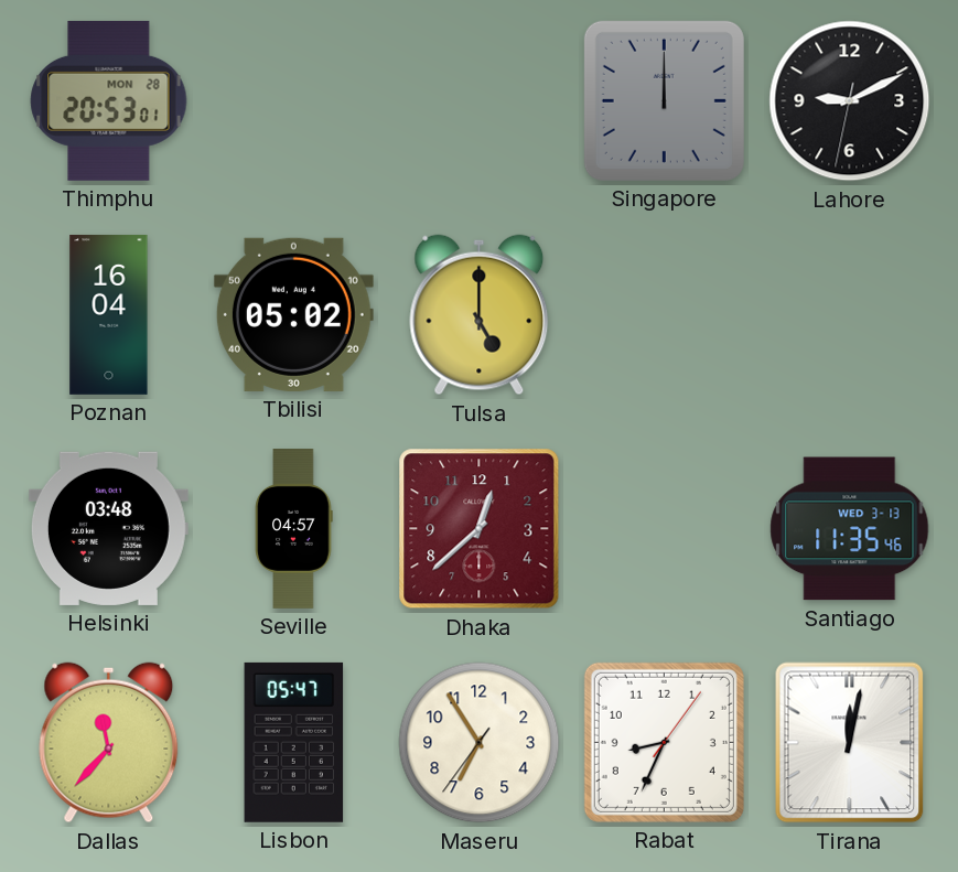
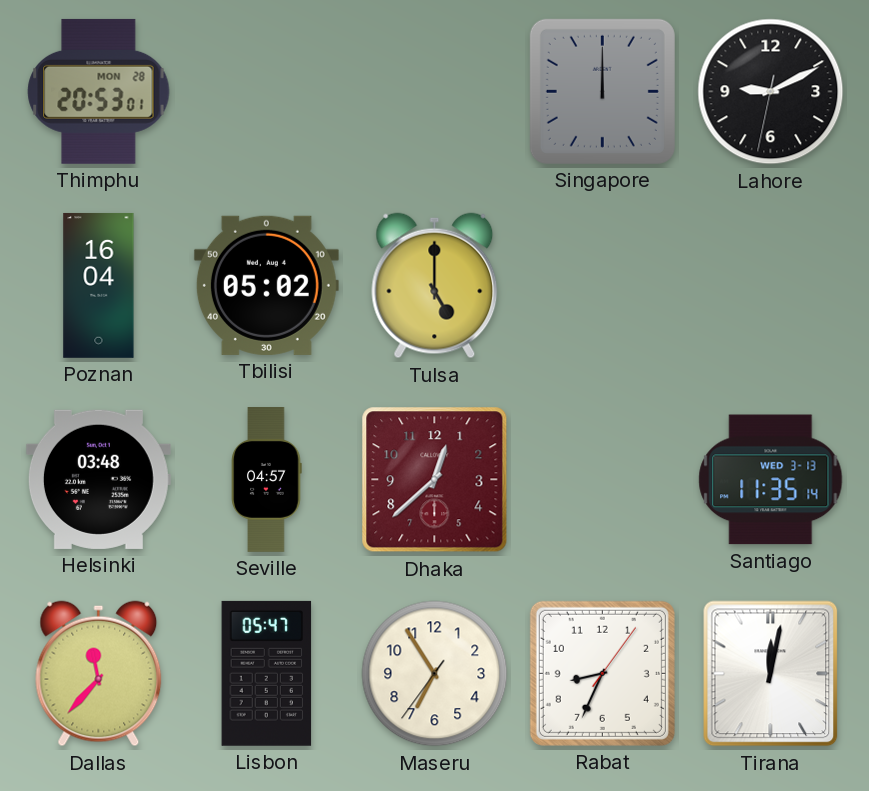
Santiago: 11:35:46 -> 11:35:14 (771, 480)
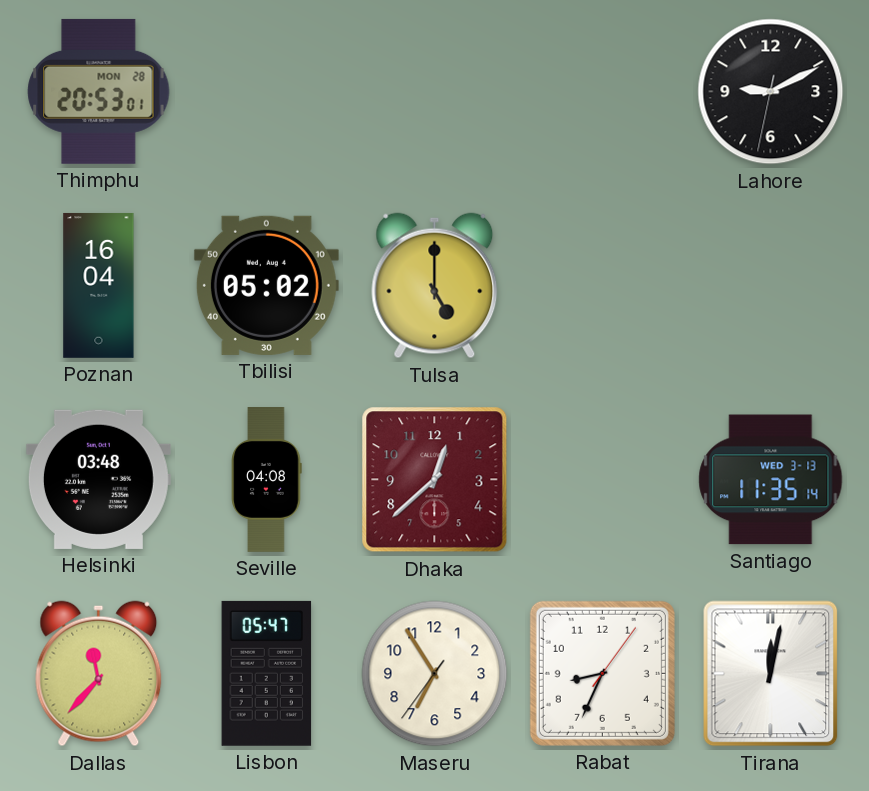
Singapore: 12:00 -> none (602, 91)
Seville: 04:57 -> 04:08 (267, 480)
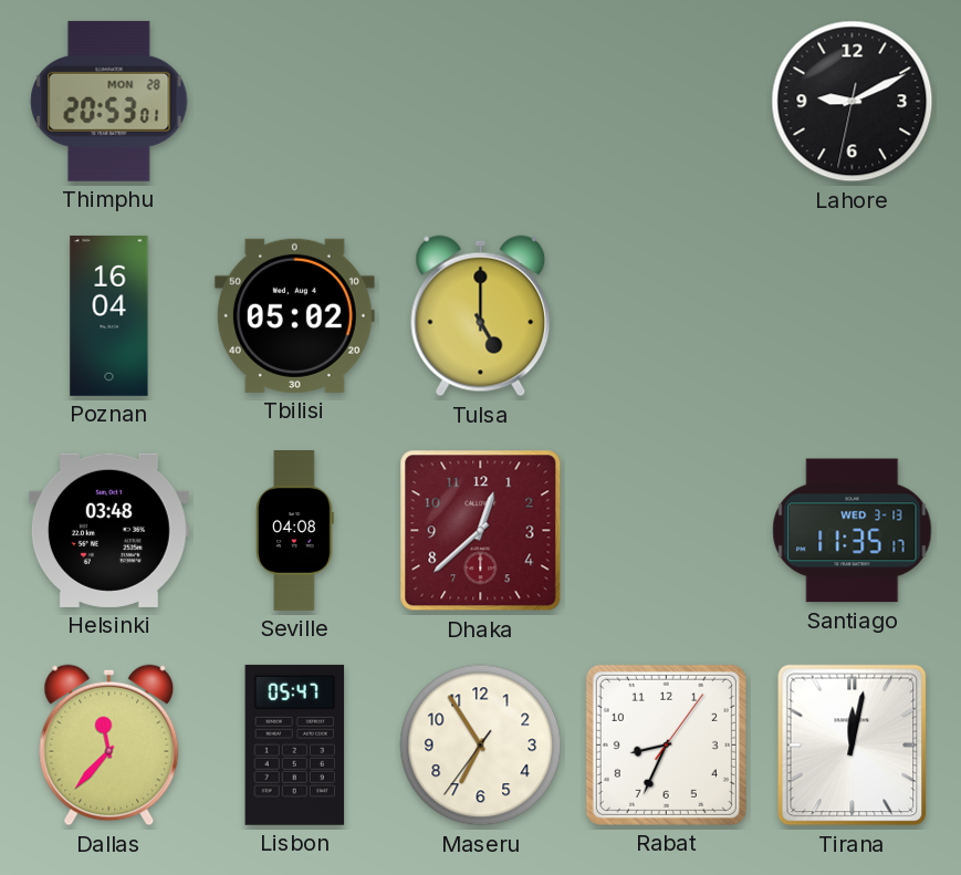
Santiago: 11:35:14 -> 11:35:17 (853, 531)
